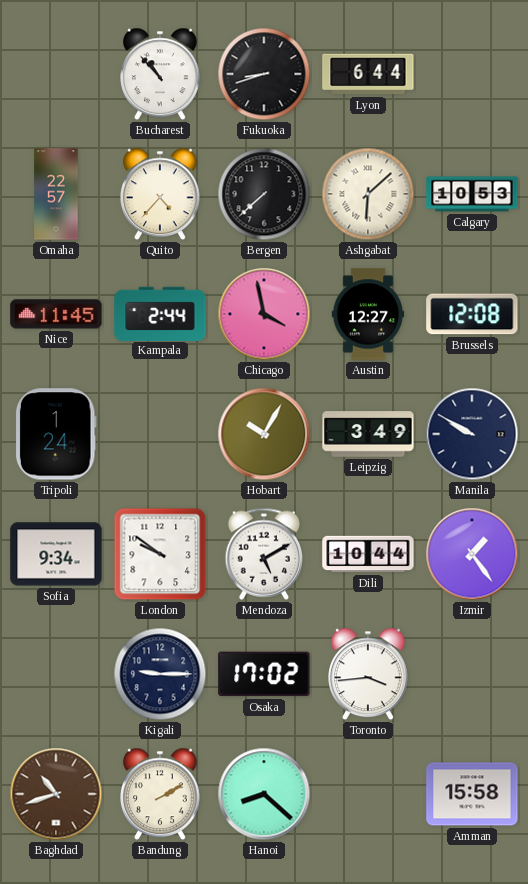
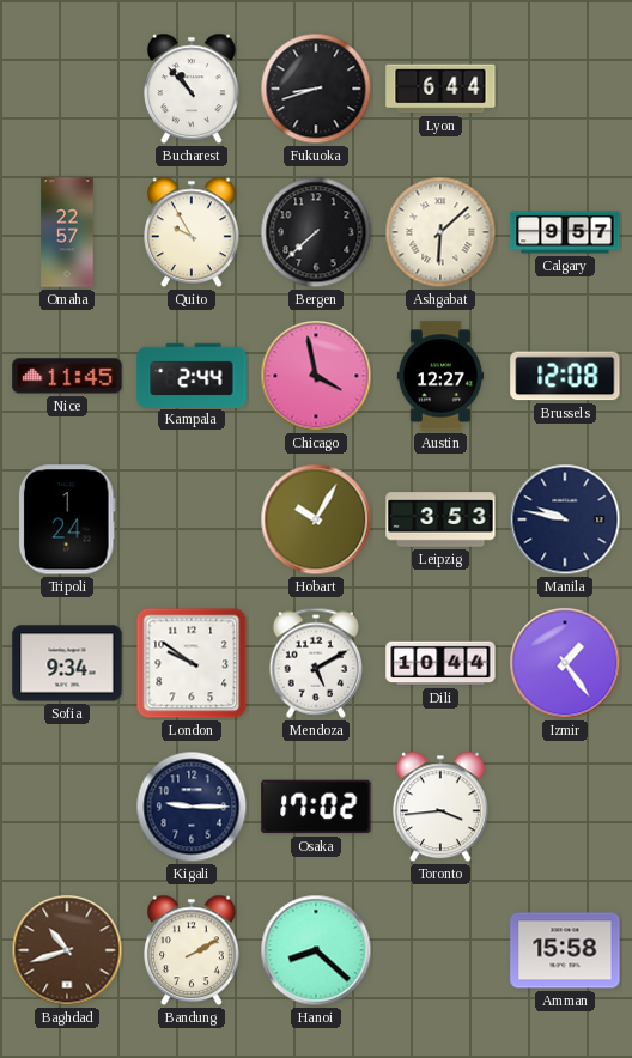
Quito: 4:37 -> 9:55 (193, 232)
Calgary: 10:53 -> 9:57 (565, 232)
Leipzig: 3:49 -> 3:53 (440, 519)
Manila: 9:50 -> 9:47 (565, 519)
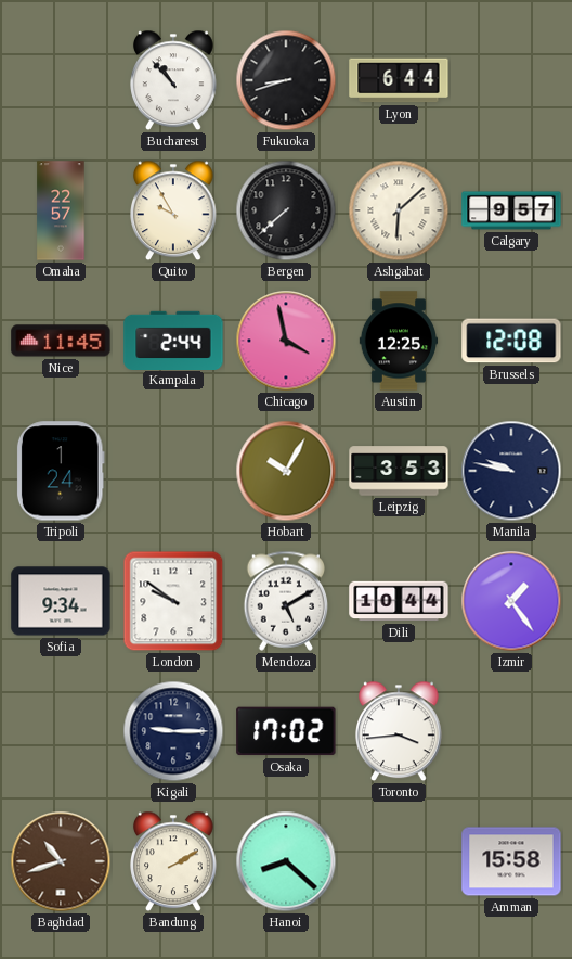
Austin: 12:27 -> 12:25 (399, 341)
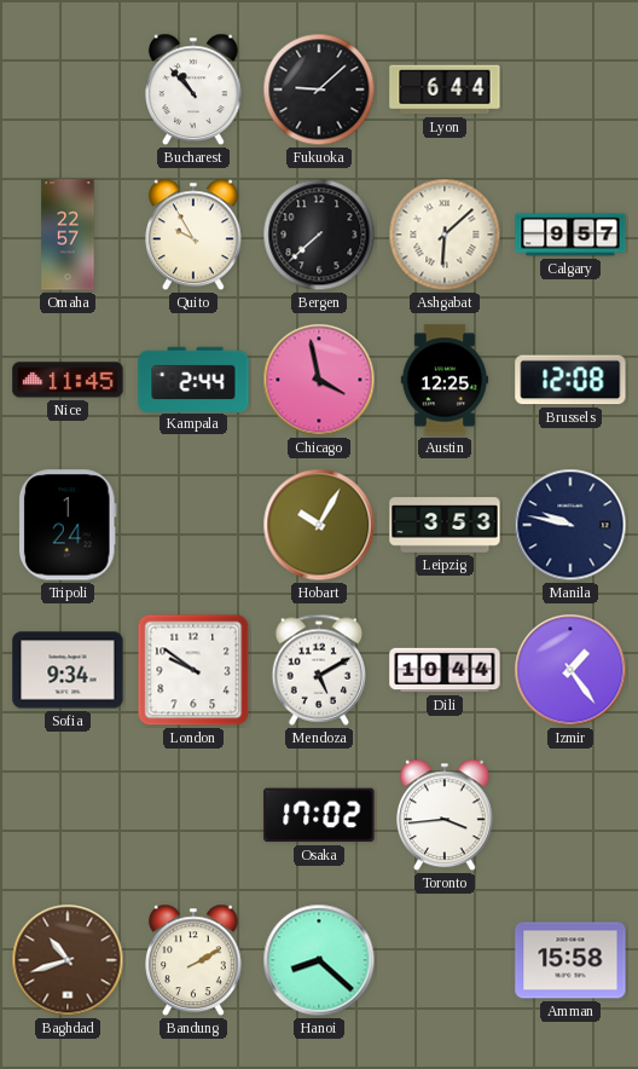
Fukuoka: 8:42 -> 9:08 (319, 89)
Kigali: 9:15 -> none (173, 731)
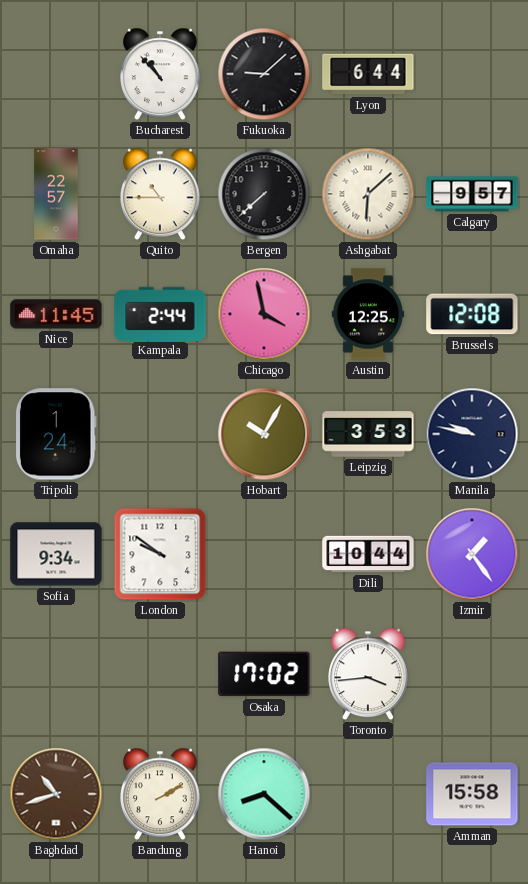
Quito: 9:55 -> 10:45 (161, 194)
Mendoza: 5:10 -> none (319, 670)
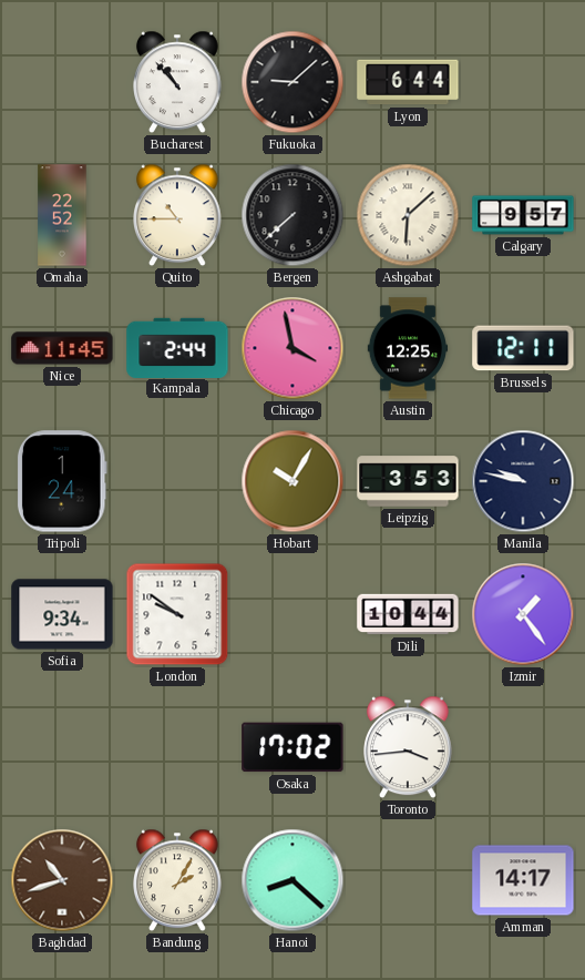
Omaha: 22:57 -> 22:52 (62, 215)
Brussels: 12:08 -> 12:11 (523, 348)
Bandung: 2:10 -> 2:05 (178, 880)
Amman: 15:58 -> 14:17 (523, 880)
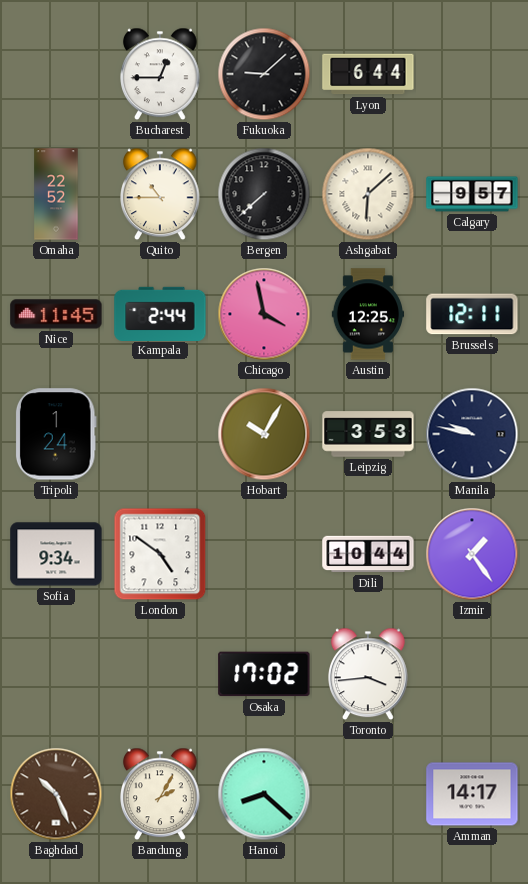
Bucharest: 10:53 -> 12:45 (161, 74)
London: 9:51 -> 4:51 (160, 554)
Baghdad: 10:42 -> 10:26 (56, 794)
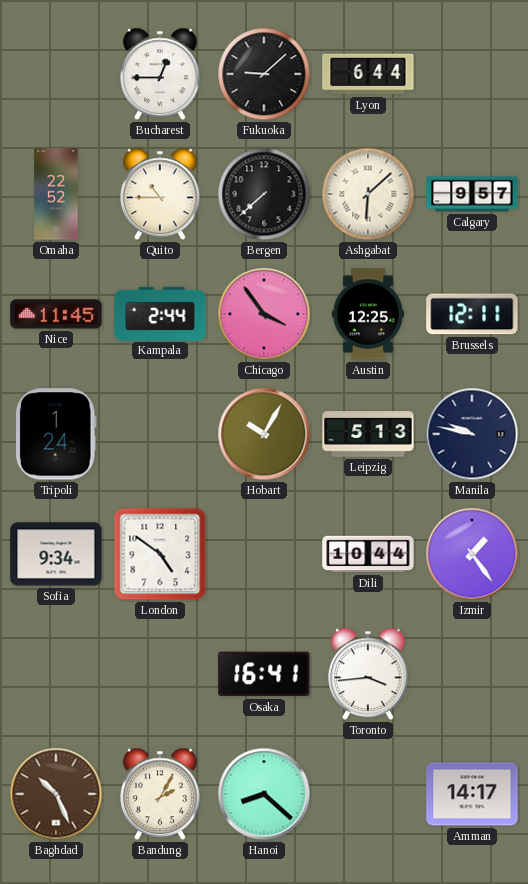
Chicago: 3:58 -> 3:54 (264, 314)
Leipzig: 3:53 -> 5:13 (368, 434)
Osaka: 17:02 -> 16:41 (264, 674)
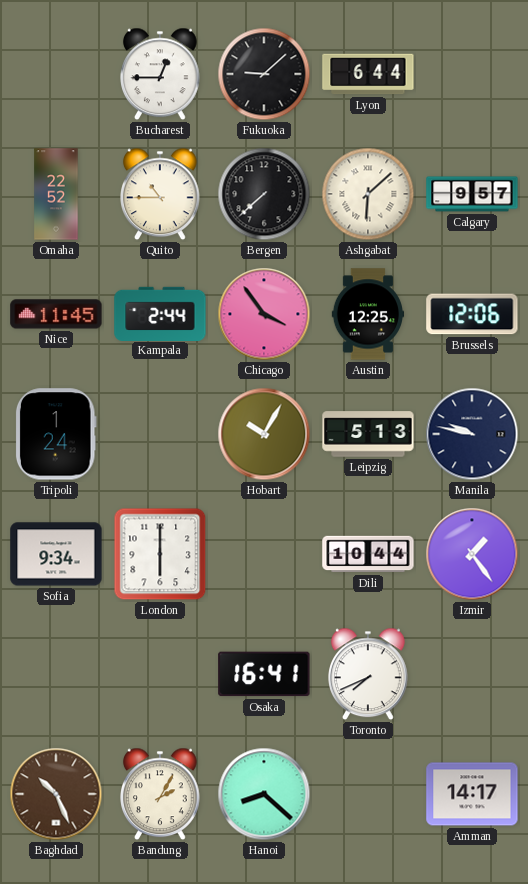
Brussels: 12:11 -> 12:06 (472, 314)
London: 4:51 -> 6:00 (160, 554)
Toronto: 3:44 -> 7:41 (369, 674)
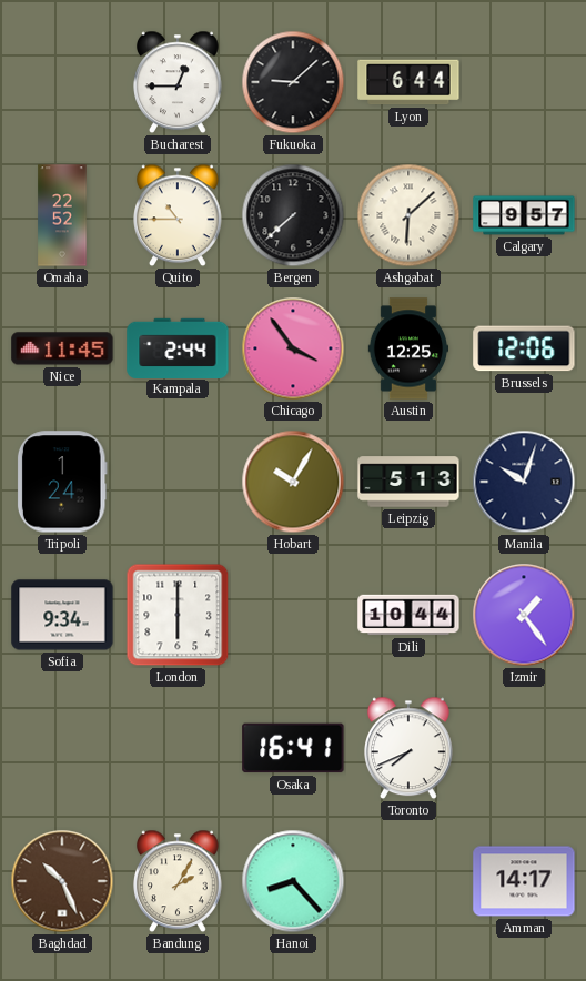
Manila: 9:47 -> 10:03 (524, 482)
Hanoi: 8:22 -> 8:23 (293, 881)
